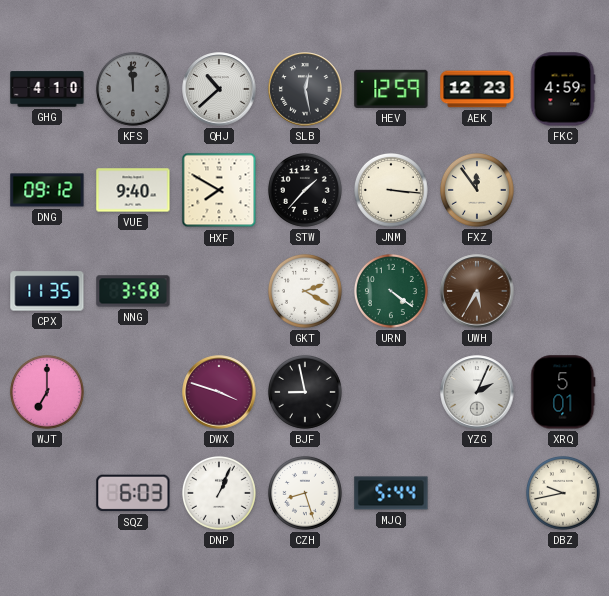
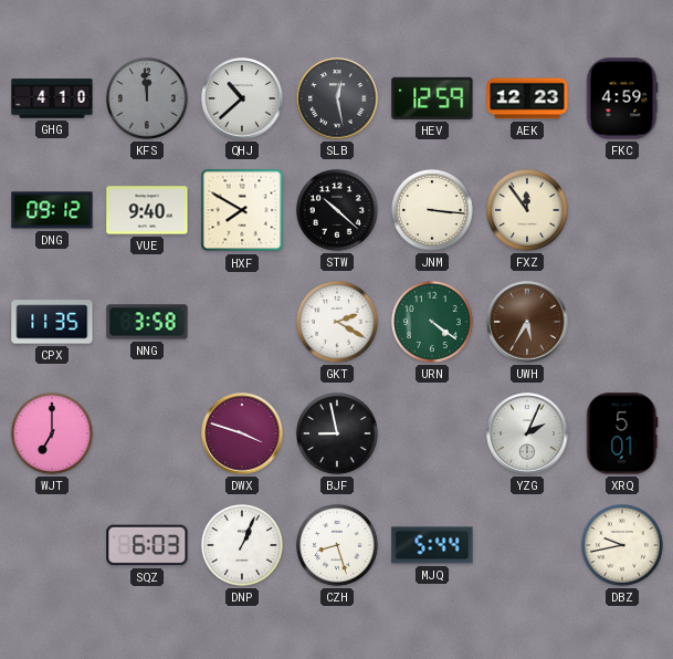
STW: 1:37 -> 10:22 (337, 210)
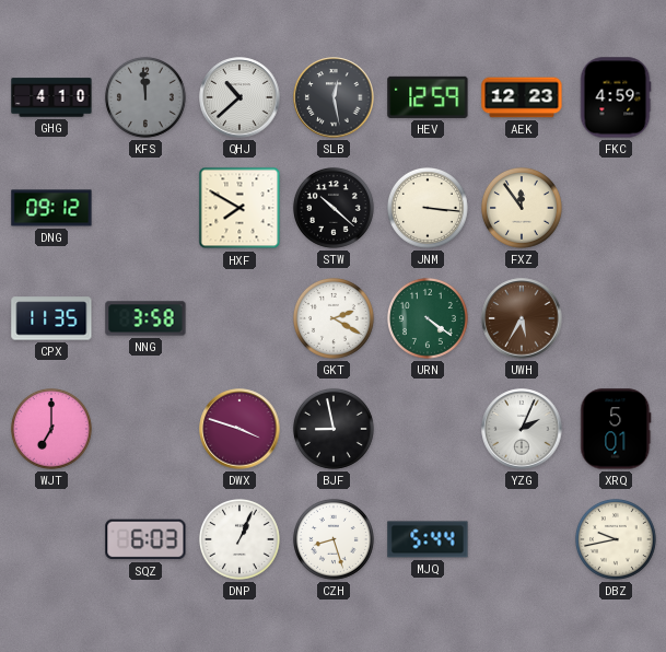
VUE: 9:40 -> none (147, 210)
